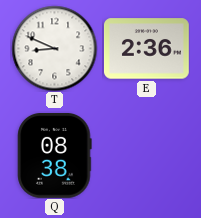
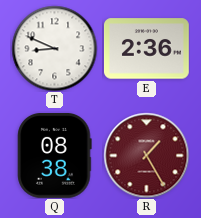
R: none -> 1:25 (146, 155)
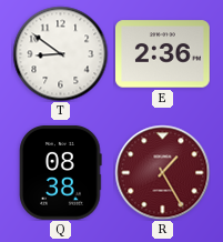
T: 8:49 -> 8:51 (60, 53)
